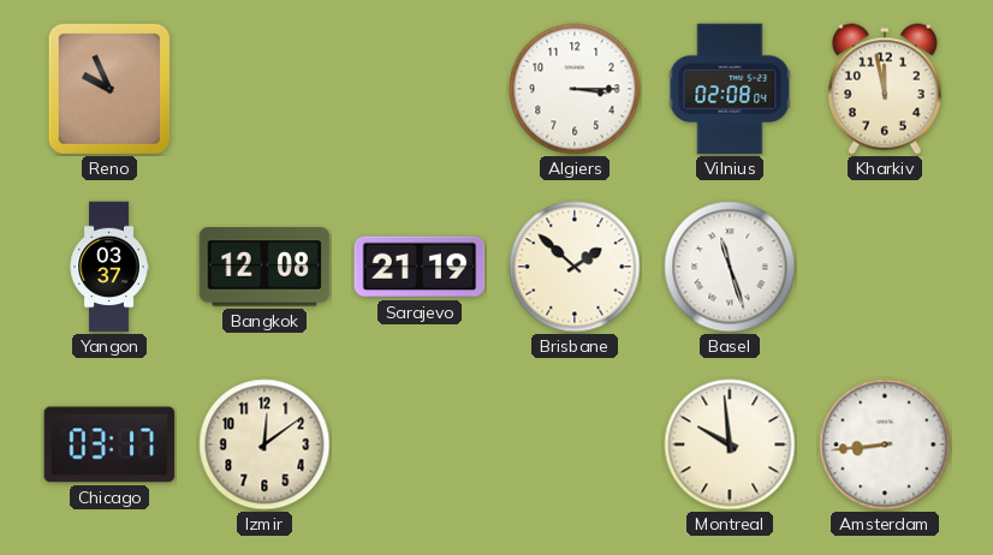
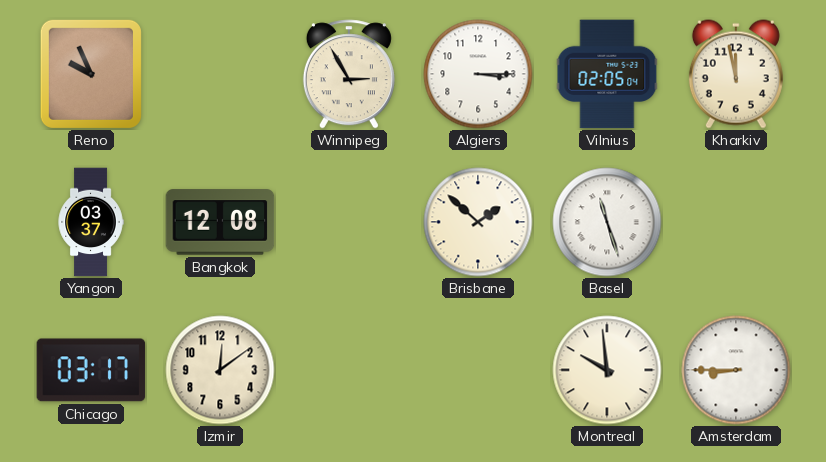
Winnipeg: none -> 2:55 (349, 74)
Vilnius: 02:08 -> 02:05 (607, 74)
Sarajevo: 21:19 -> none (420, 267)
Amsterdam: 8:44 -> 8:45 (736, 370)
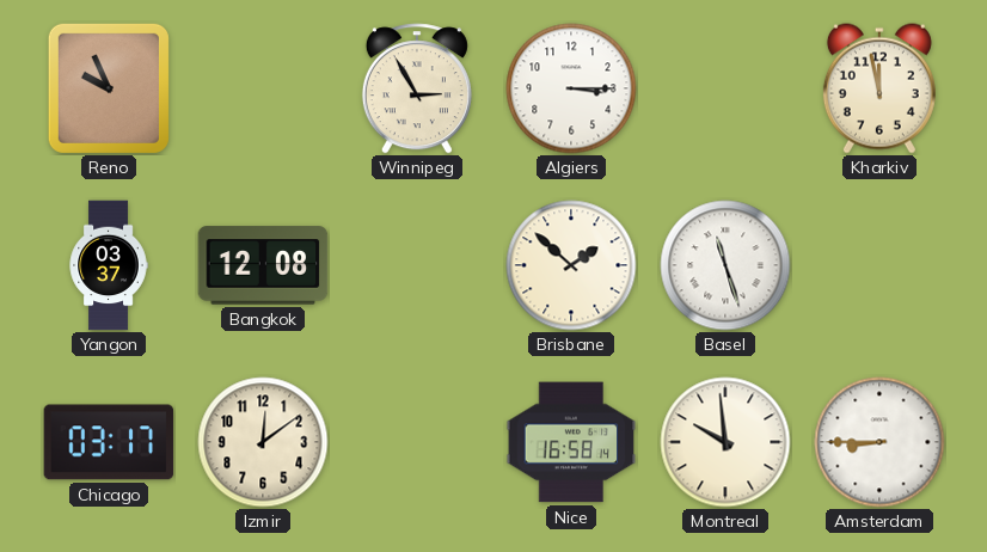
Vilnius: 02:05 -> none (607, 74)
Nice: none -> 16:58 (571, 442)
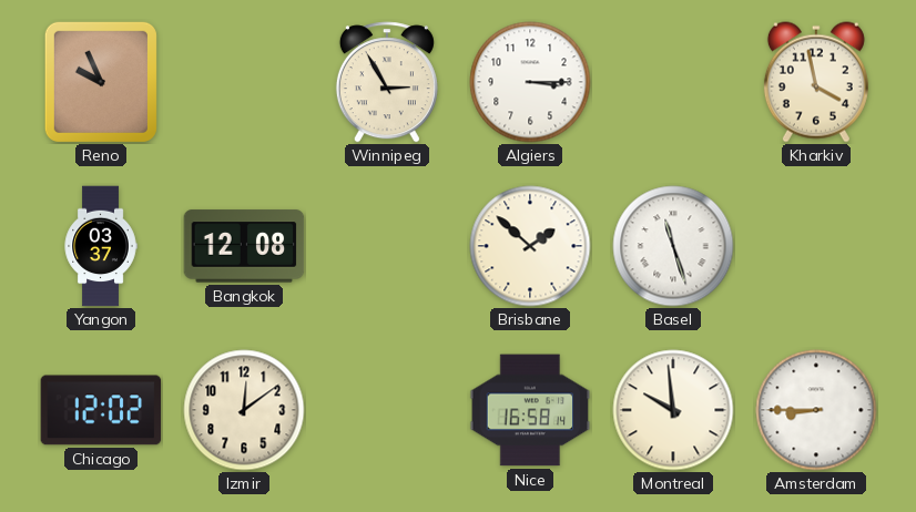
Kharkiv: 11:58 -> 3:58 (816, 82)
Chicago: 03:17 -> 12:02 (101, 410)
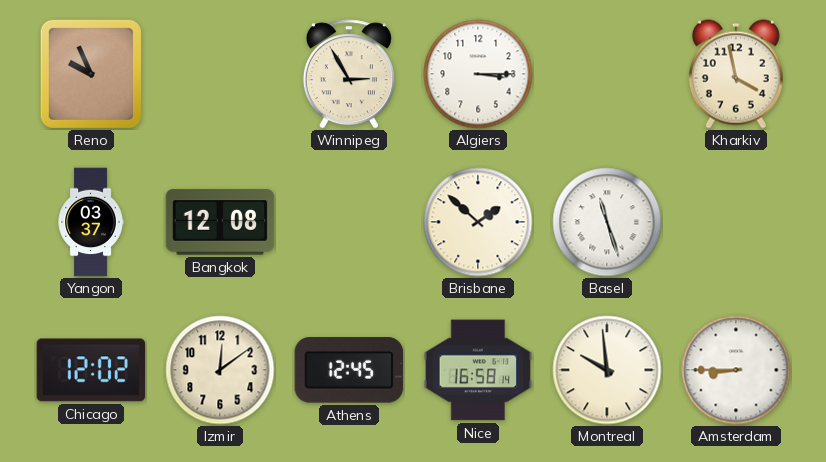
Athens: none -> 12:45 (349, 370)
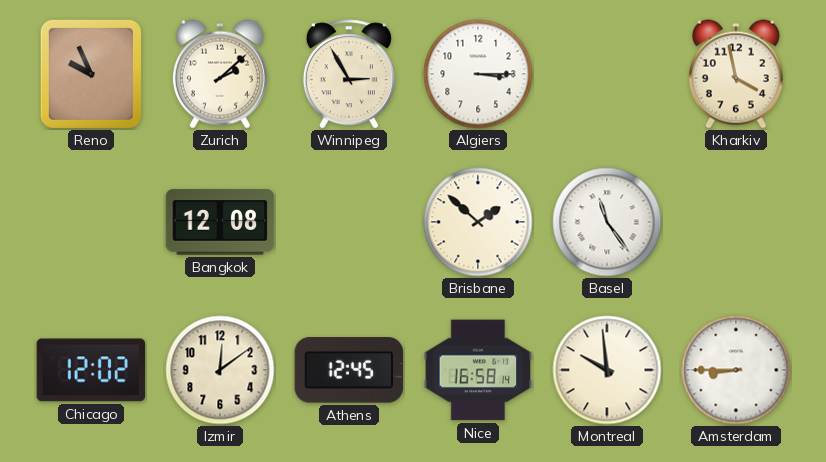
Zurich: none -> 2:08 (220, 74)
Yangon: 03:37 -> none (91, 222)
Basel: 11:27 -> 11:24 (607, 222)
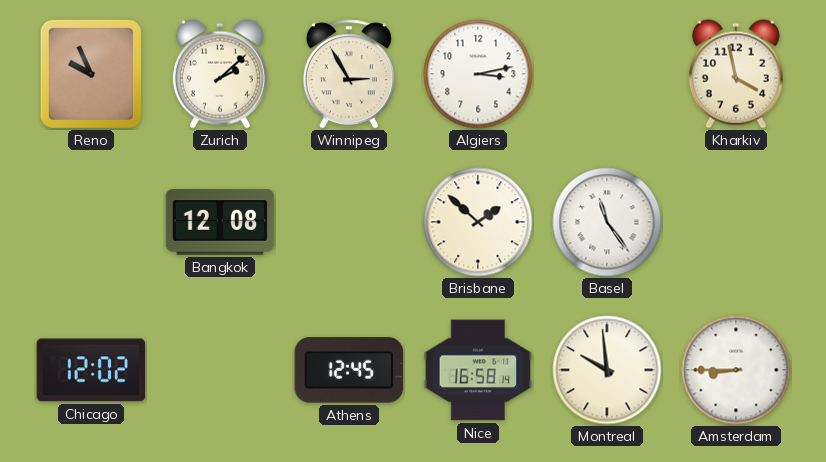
Algiers: 3:15 -> 3:13 (478, 74)
Izmir: 12:09 -> none (220, 370)
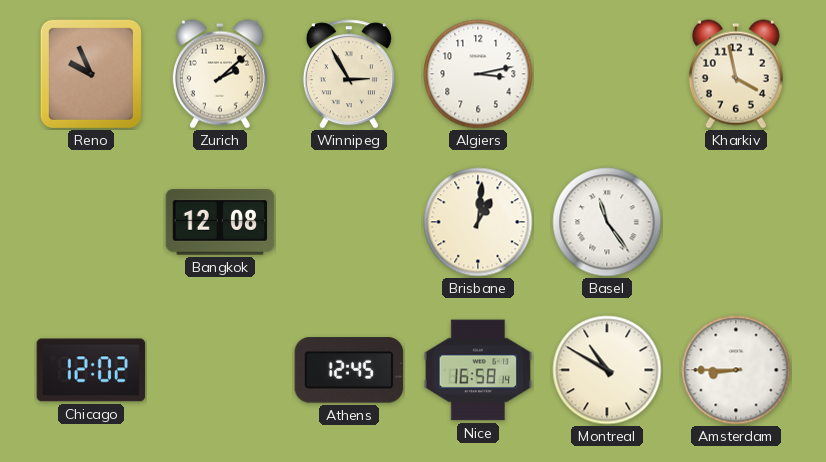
Brisbane: 1:52 -> 1:01 (478, 222)
Montreal: 9:59 -> 10:50 (607, 370)
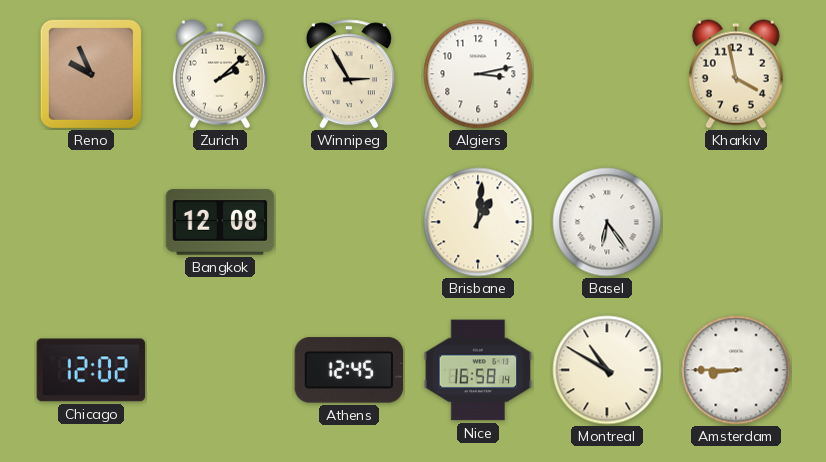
Basel: 11:24 -> 6:24 (607, 222)
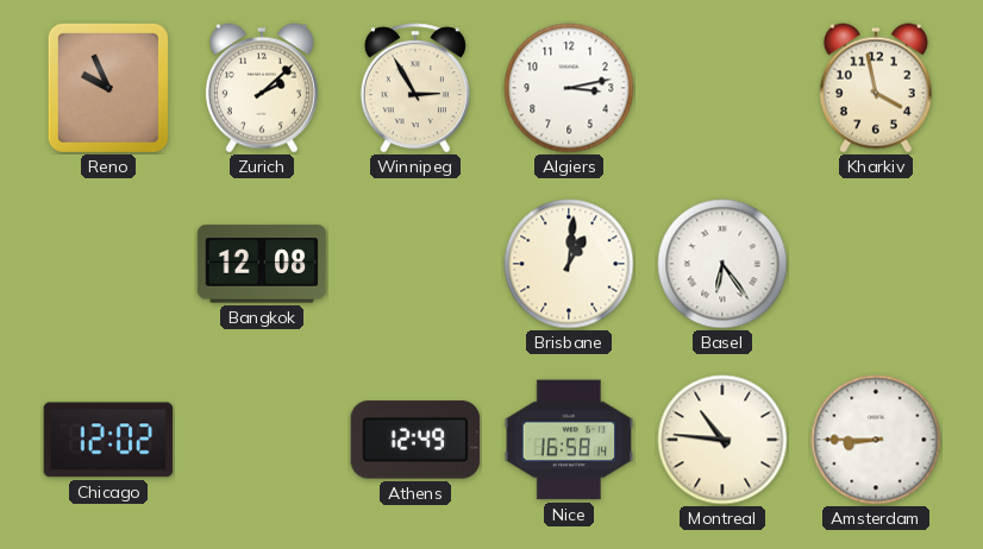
Athens: 12:45 -> 12:49 (415, 440)
Montreal: 10:50 -> 10:46 (722, 440)
